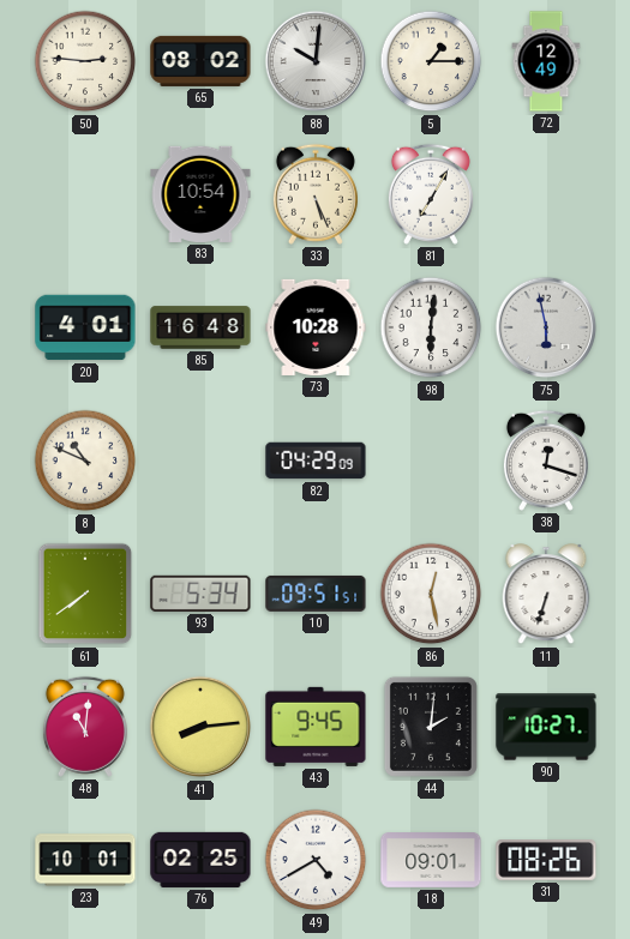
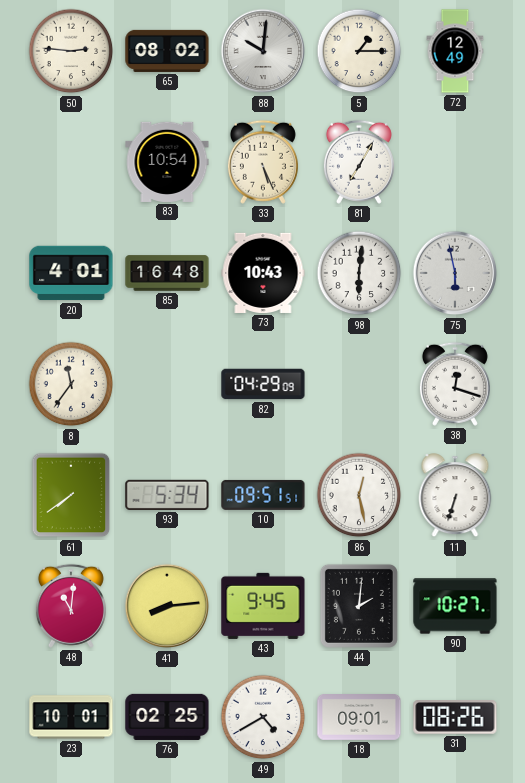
73: 10:28 -> 10:43 (263, 273)
8: 10:49 -> 11:36 (71, 384)
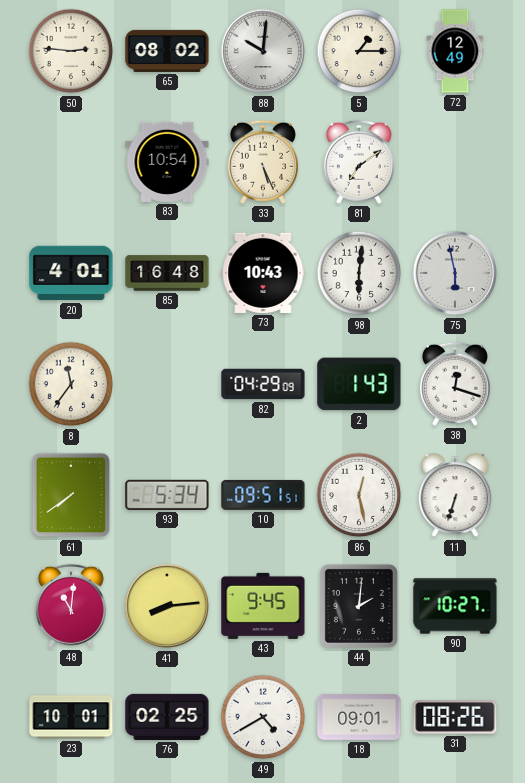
81: 7:05 -> 7:09 (359, 162)
2: none -> 1:43 (359, 384)
